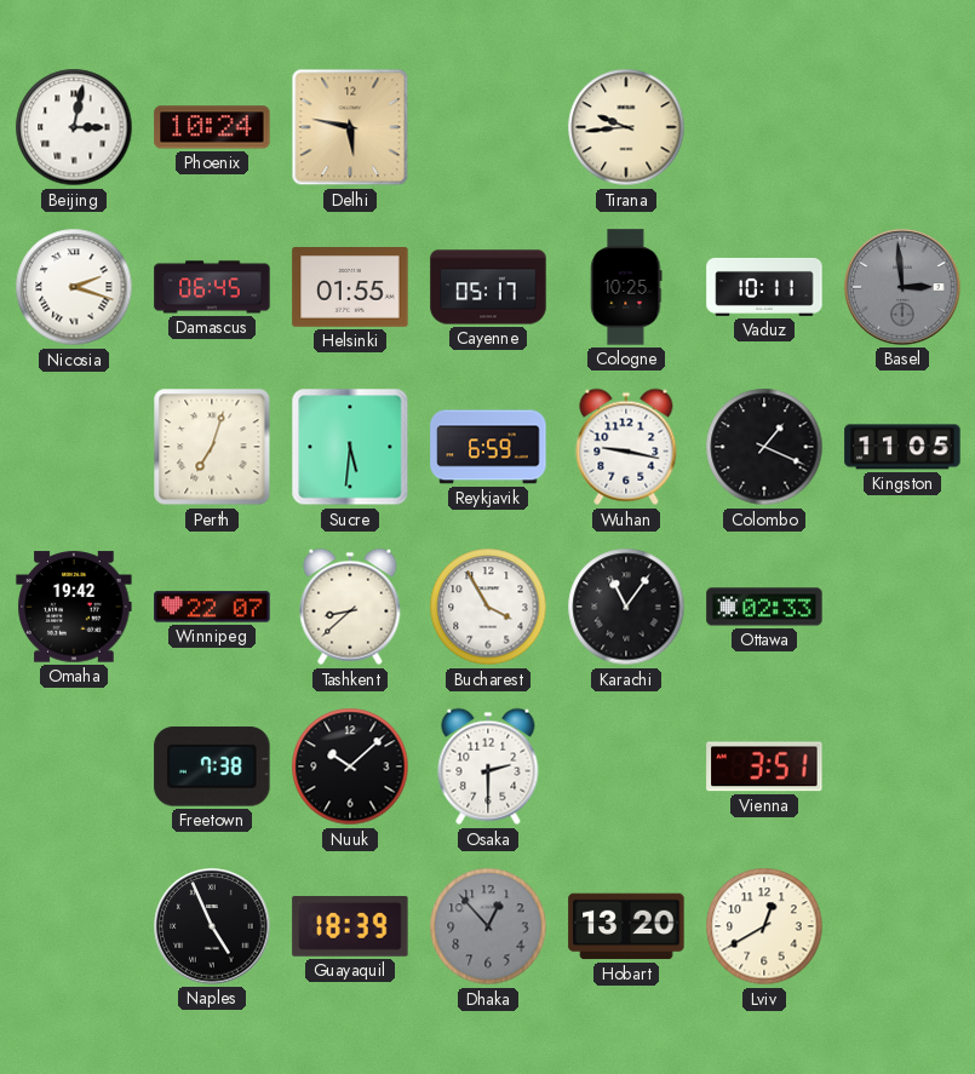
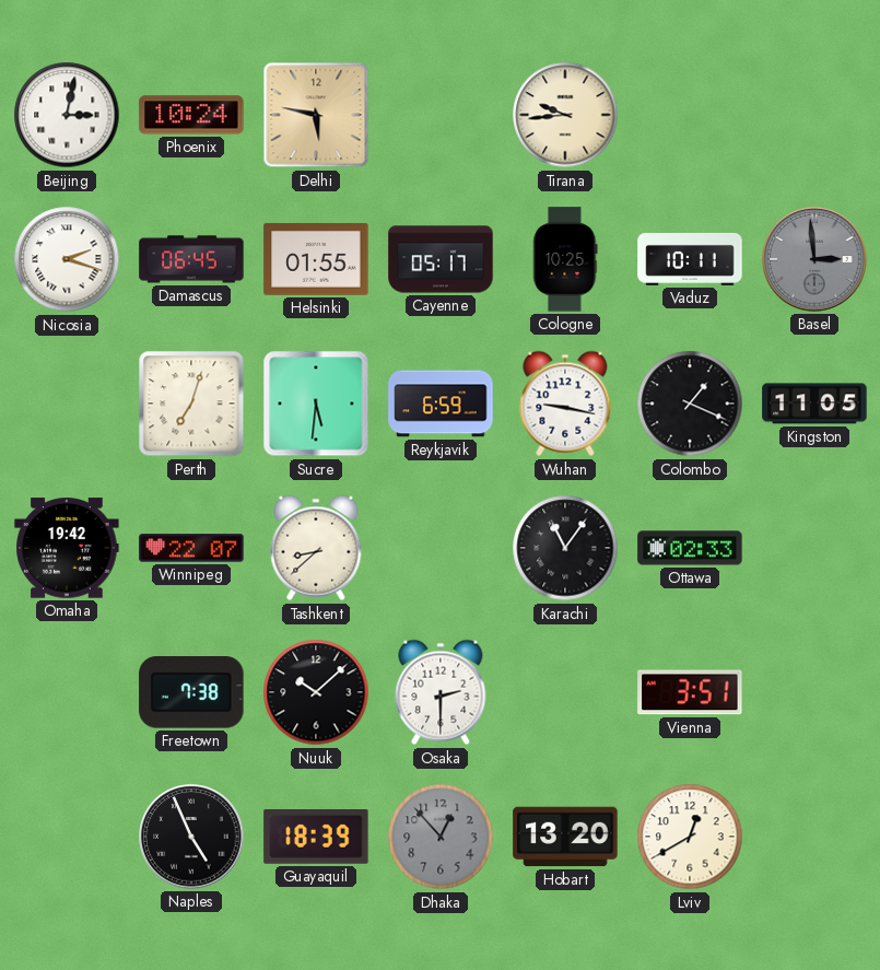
Bucharest: 3:55 -> none (488, 607)
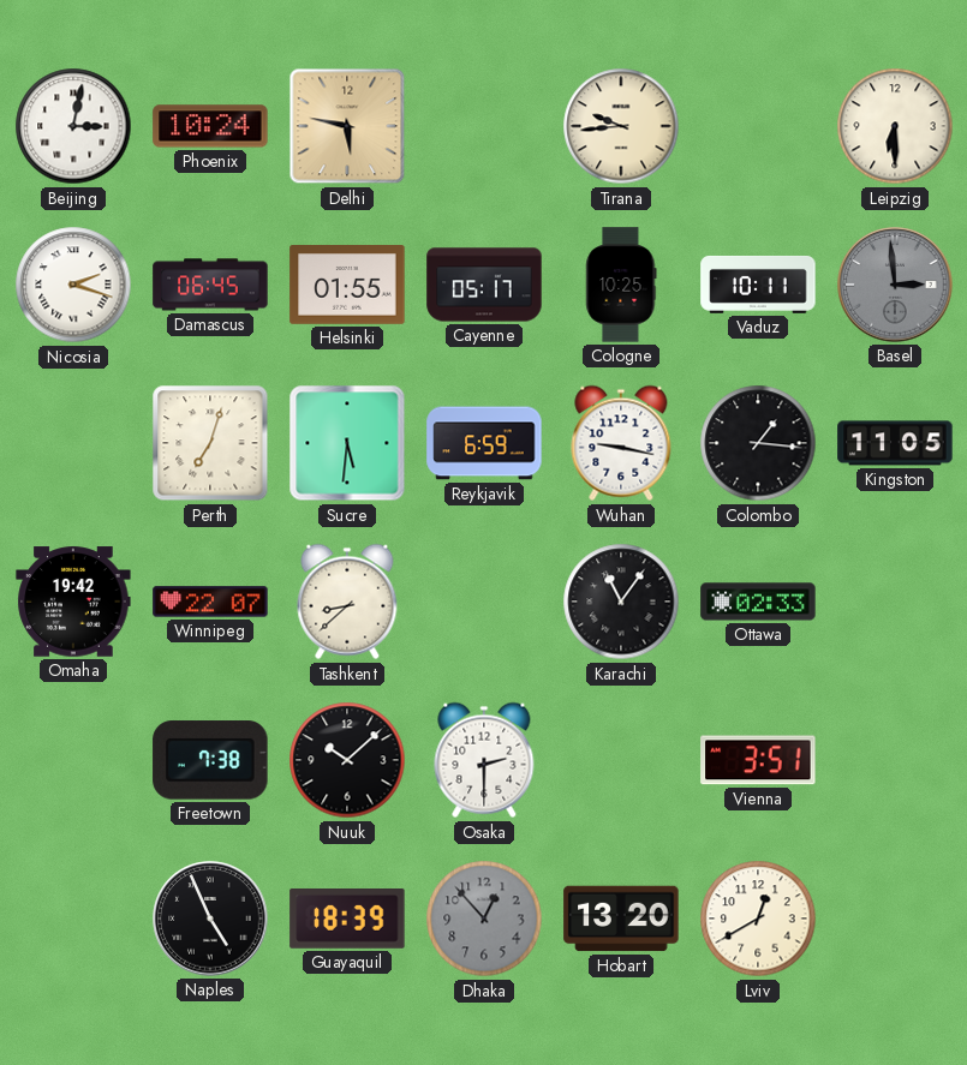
Leipzig: none -> 6:30 (895, 126)
Colombo: 1:19 -> 1:16 (758, 443)
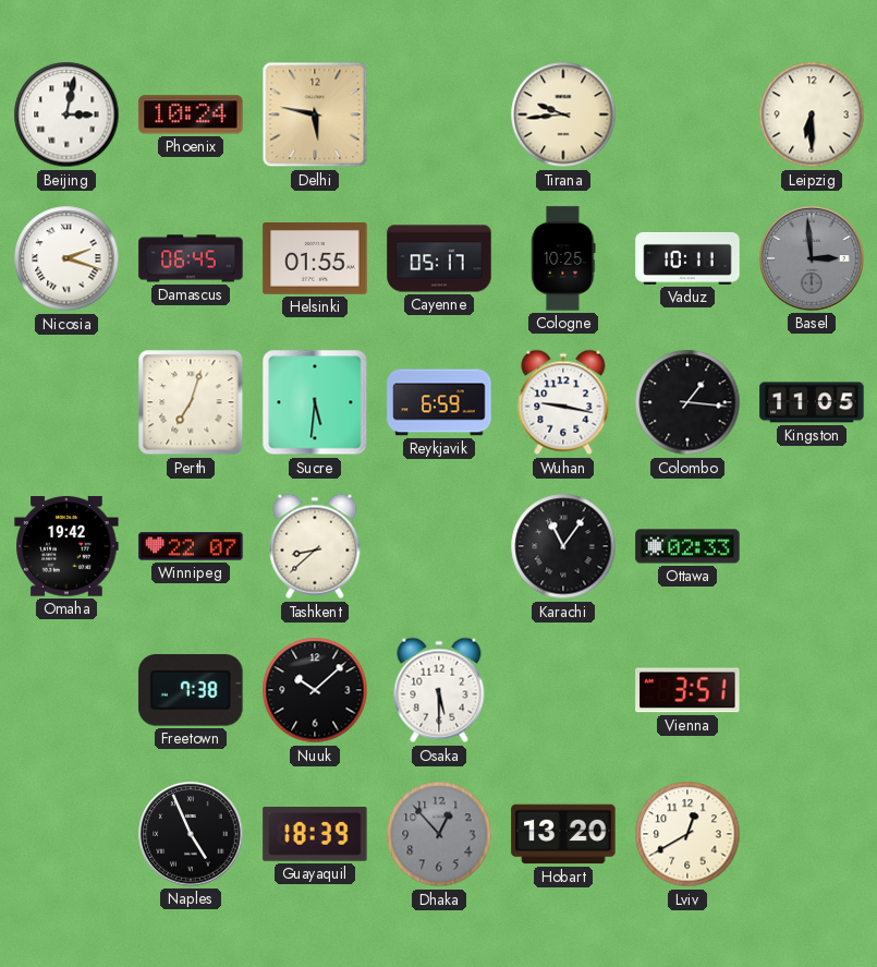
Osaka: 2:30 -> 5:30 (439, 690)
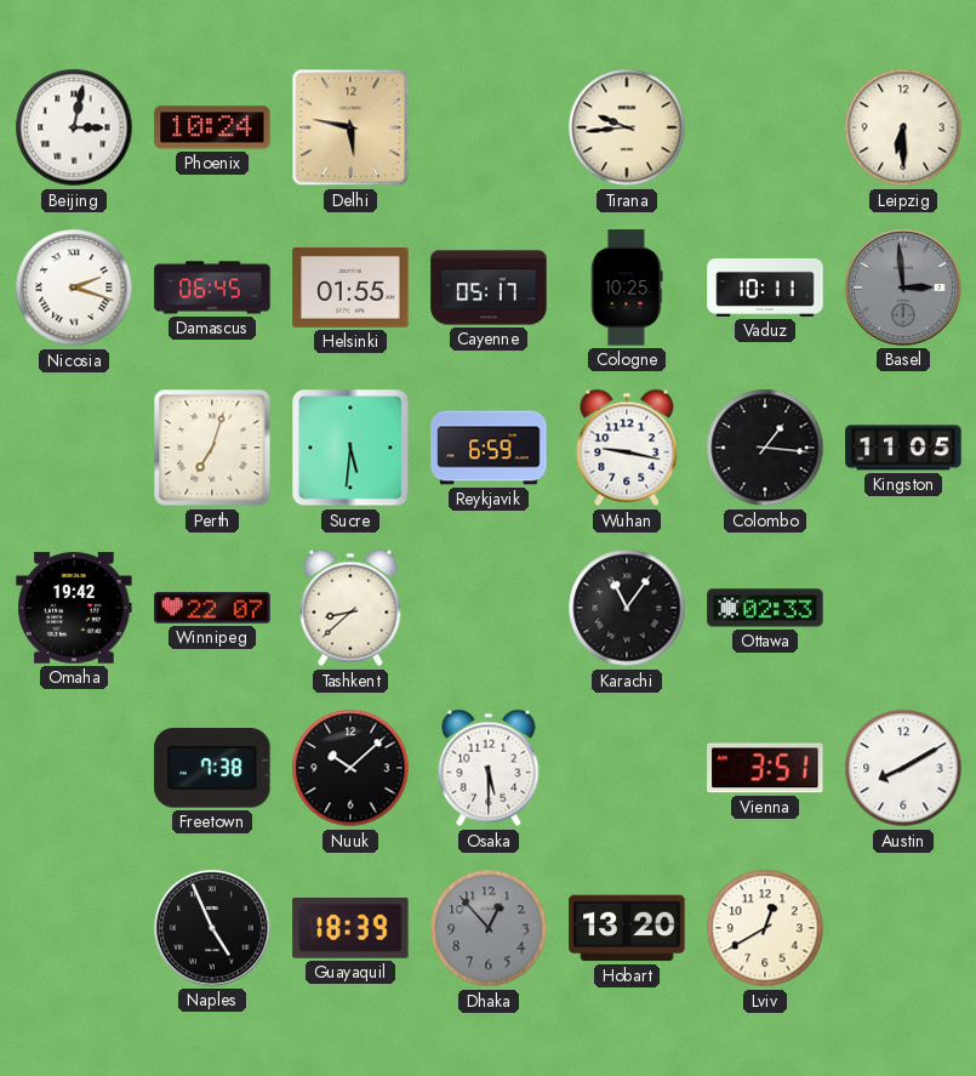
Austin: none -> 8:10 (903, 768)
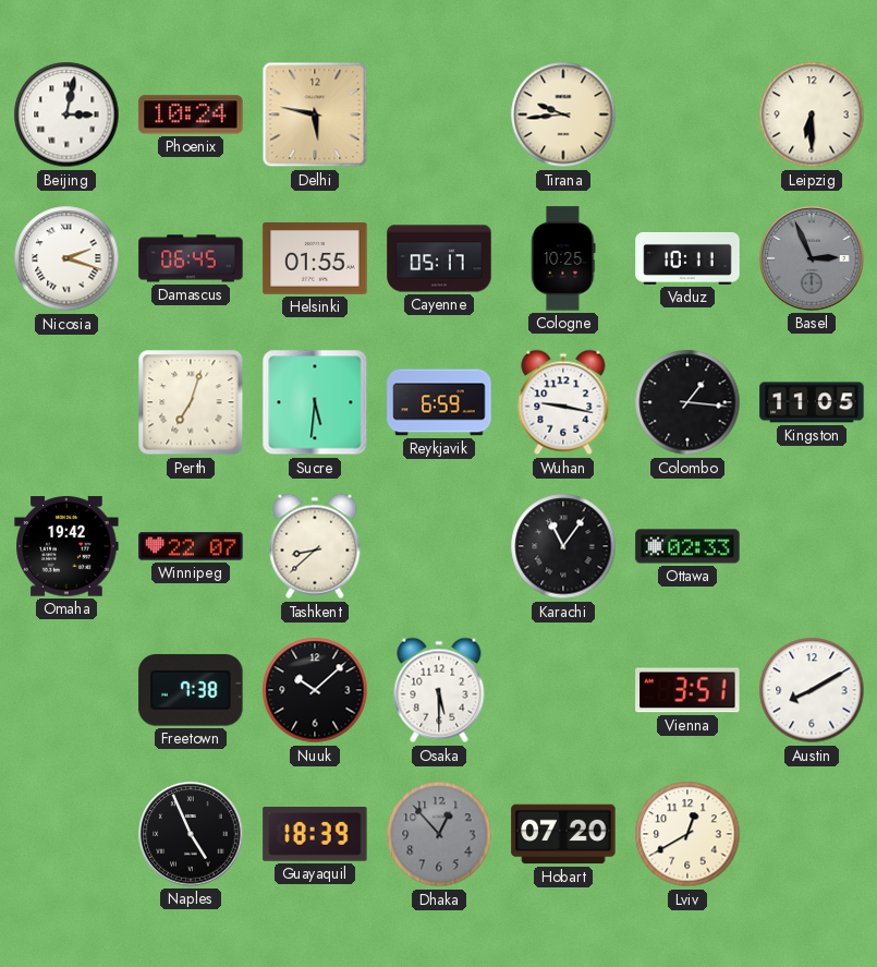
Basel: 2:59 -> 2:56 (812, 258)
Hobart: 13:20 -> 07:20 (563, 834)
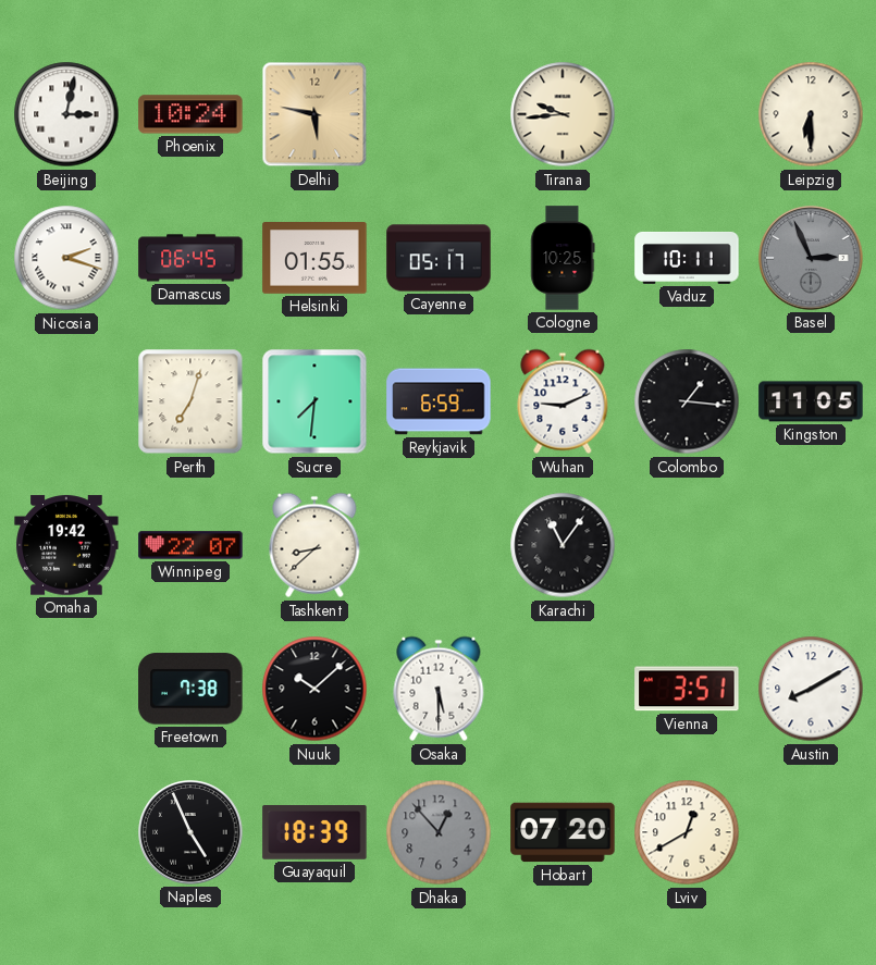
Sucre: 5:31 -> 7:31 (314, 401)
Wuhan: 9:17 -> 9:11 (563, 401)
Ottawa: 02:33 -> none (687, 546)
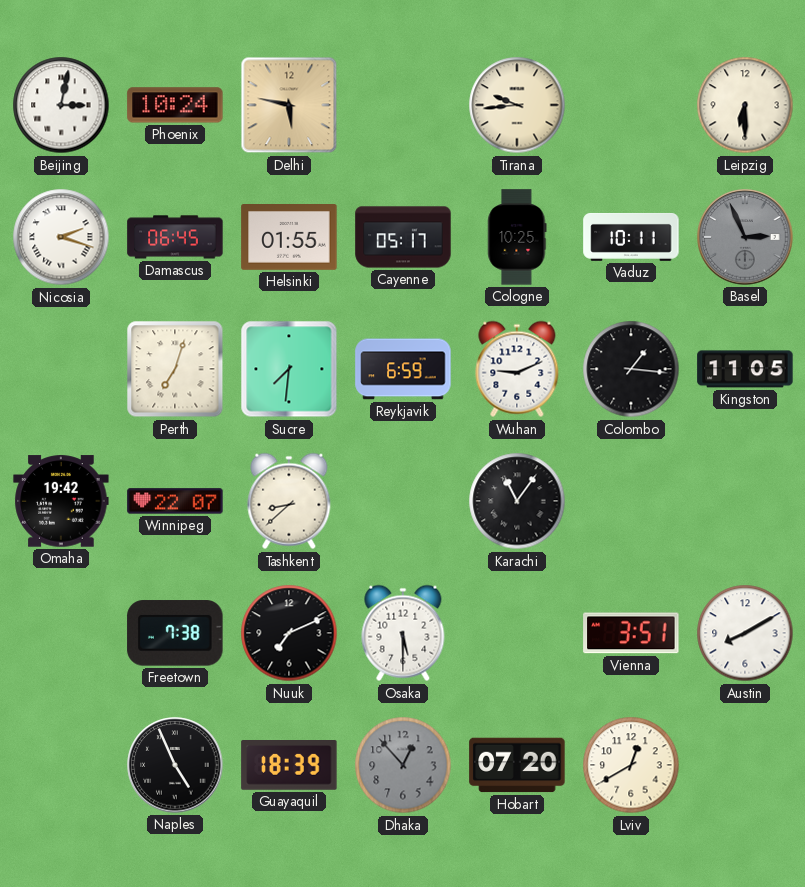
Nuuk: 10:08 -> 7:11 (289, 633)
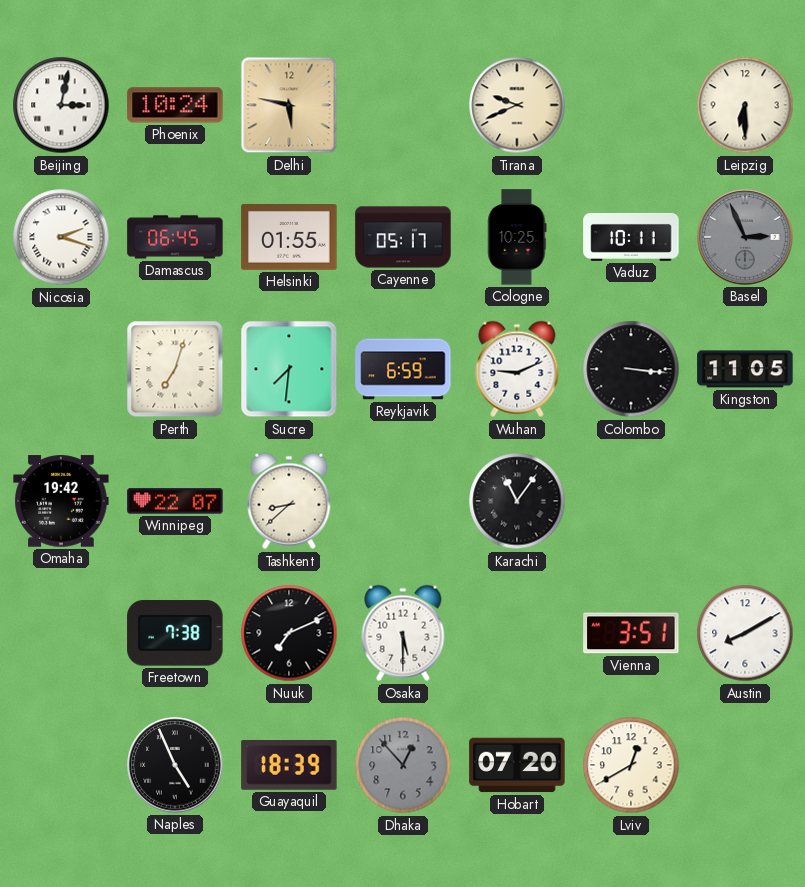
Tirana: 9:44 -> 9:41 (517, 105)
Colombo: 1:16 -> 3:16 (631, 369)
